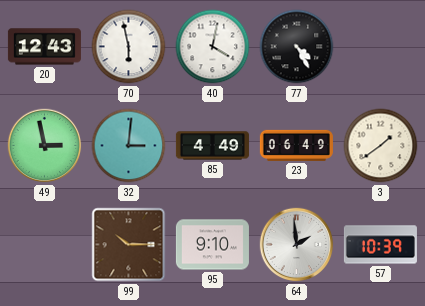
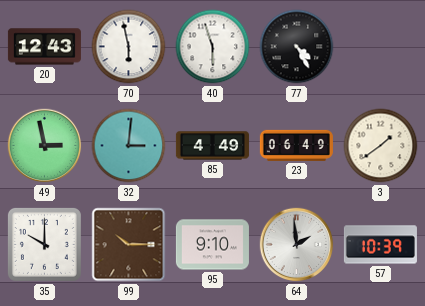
40: 4:02 -> 5:57 (213, 47)
35: none -> 10:00 (44, 244)
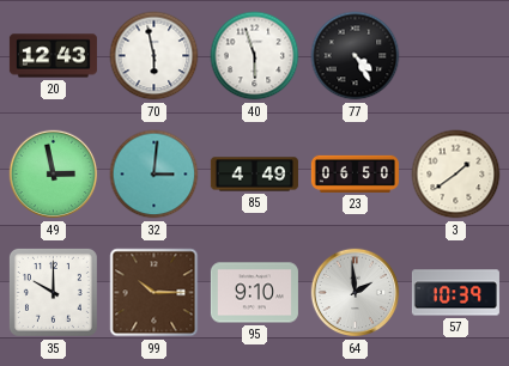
23: 06:49 -> 06:50 (355, 173)
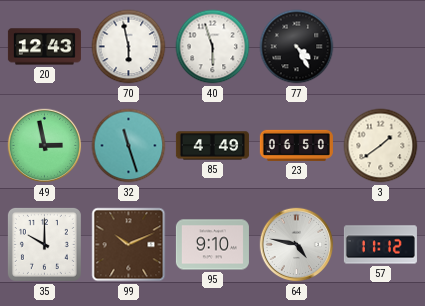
32: 3:01 -> 11:27 (129, 146)
99: 10:15 -> 10:11 (129, 245)
64: 1:59 -> 4:47 (297, 245)
57: 10:39 -> 11:12 (380, 245)
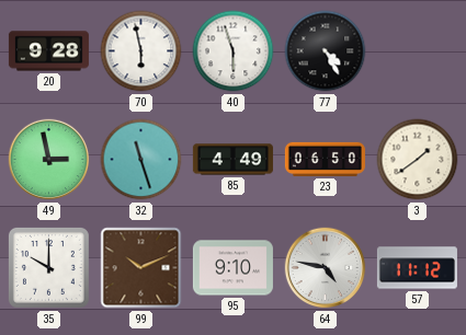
20: 12:43 -> 9:28 (48, 51)
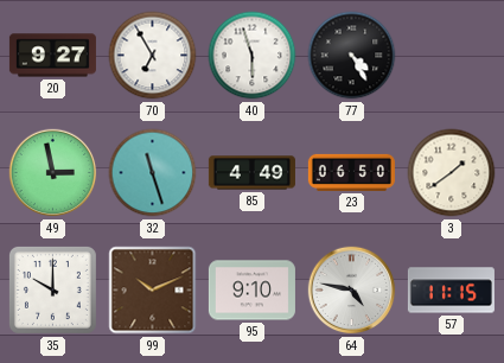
20: 9:28 -> 9:27 (52, 56)
70: 5:58 -> 6:55 (153, 56)
57: 11:12 -> 11:15 (451, 291)
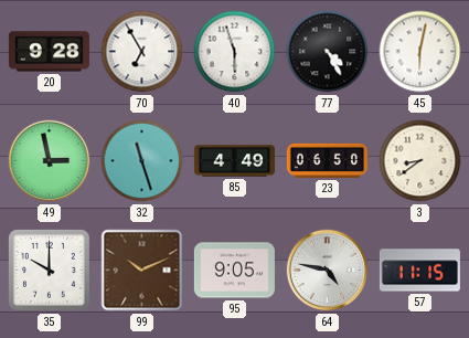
20: 9:27 -> 9:28 (49, 52)
45: none -> 6:02 (420, 52)
3: 1:39 -> 8:39 (420, 161)
95: 9:10 -> 9:05 (234, 271)
